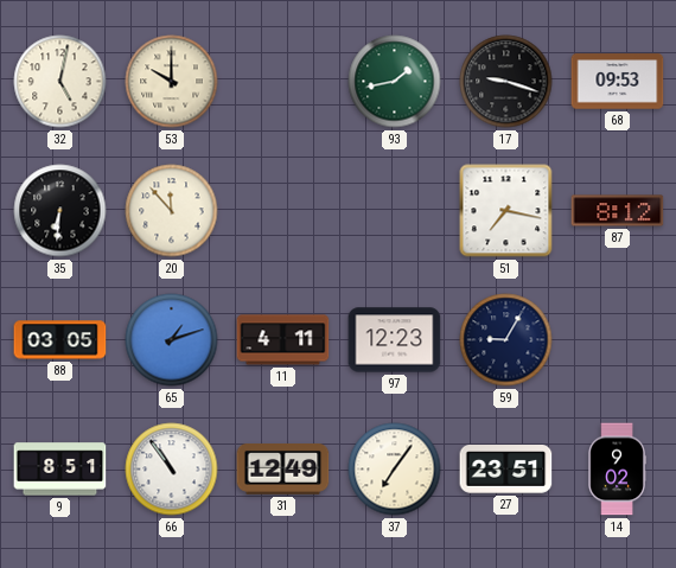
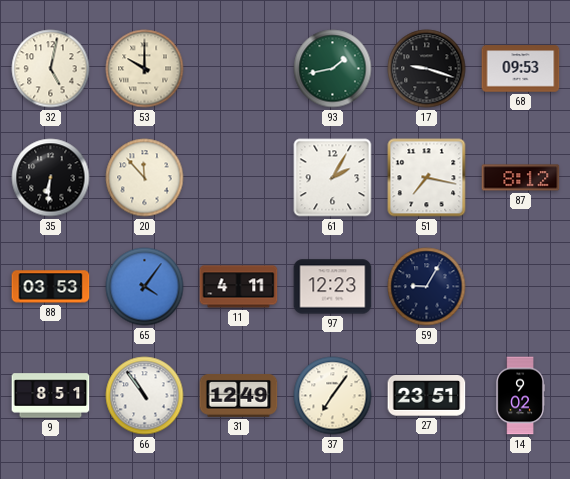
61: none -> 2:05 (333, 178)
88: 03:05 -> 03:53 (51, 287)
65: 1:12 -> 4:06 (145, 287)
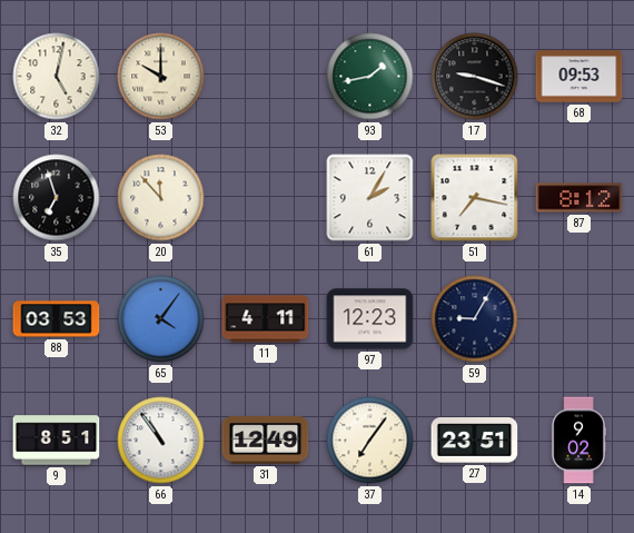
35: 6:31 -> 6:57 (57, 198)
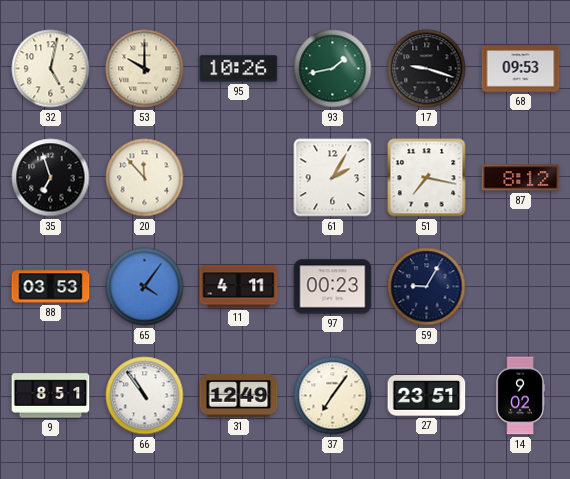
95: none -> 10:26 (239, 69)
97: 12:23 -> 00:23 (333, 287)
